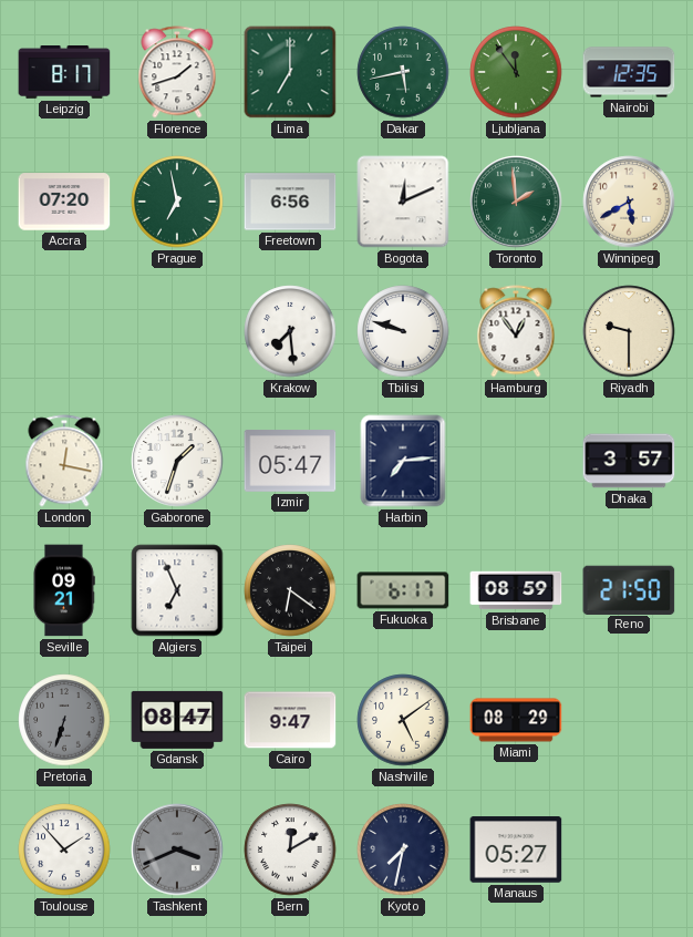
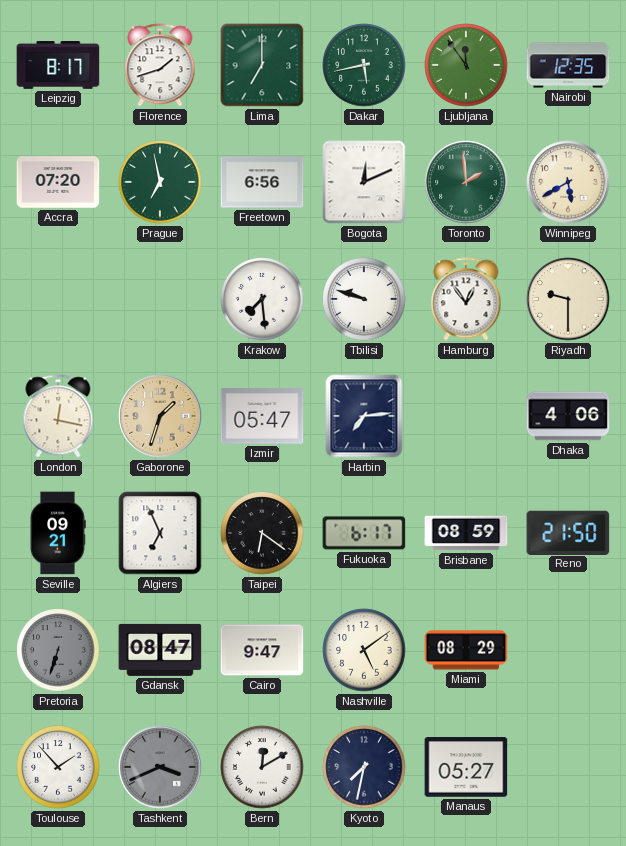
Gaborone dial: white -> champagne (160, 416)
Dhaka: 3:57 -> 4:06 (568, 416)
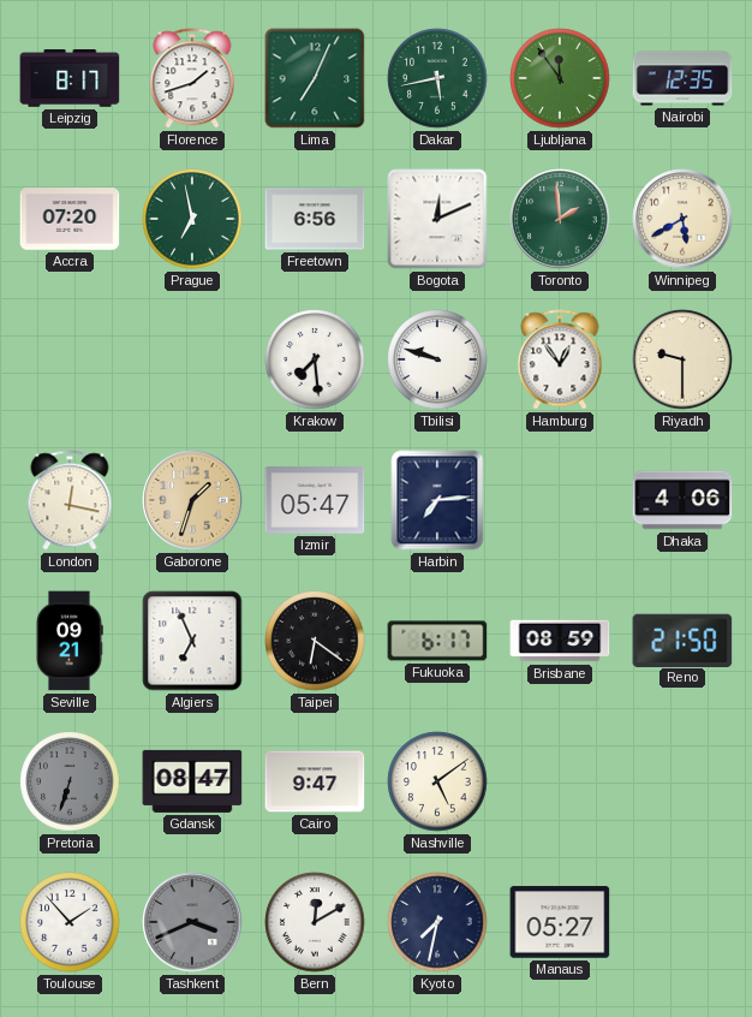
Lima: 7:00 -> 7:04 (315, 78)
Miami: 08:29 -> none (466, 650)
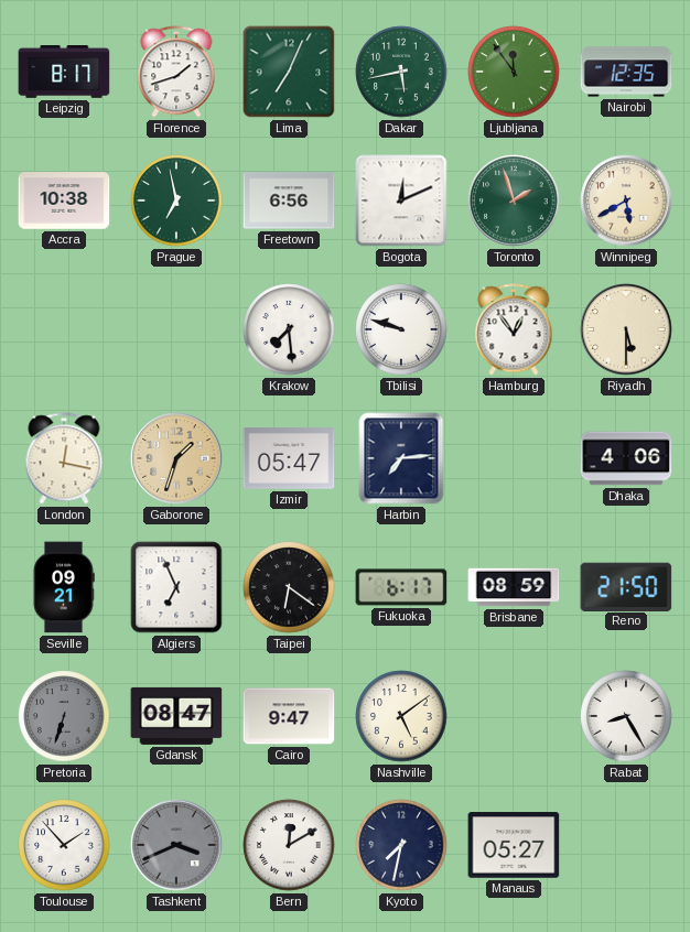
Accra: 07:20 -> 10:38 (64, 201)
Toronto: 1:59 -> 1:57 (514, 201)
Riyadh: 9:30 -> 5:30 (626, 329)
Rabat: none -> 8:25 (626, 716)
